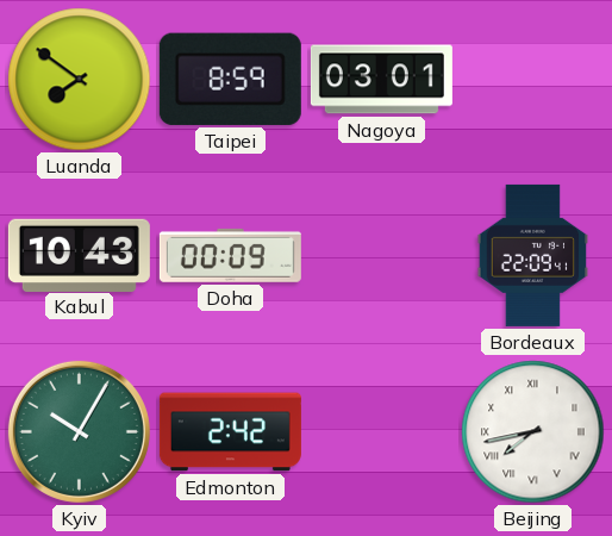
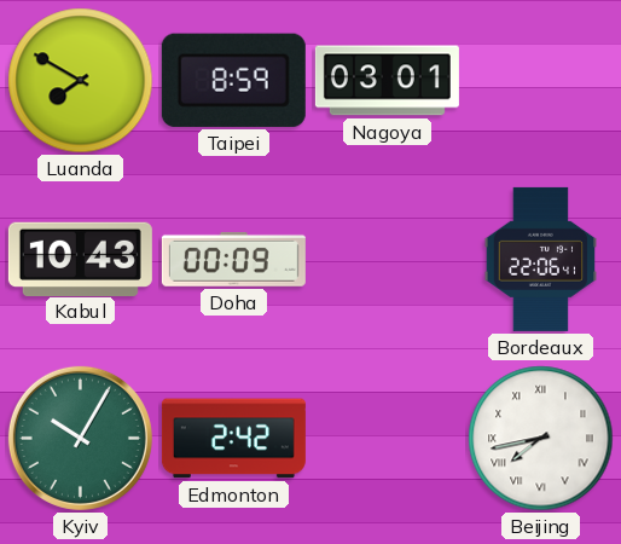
Luanda: 7:51 -> 7:50 (81, 81)
Bordeaux: 22:09 -> 22:06 (541, 259)
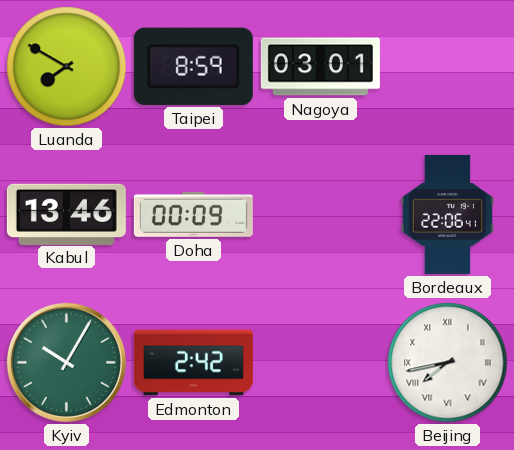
Kabul: 10:43 -> 13:46 (66, 214)
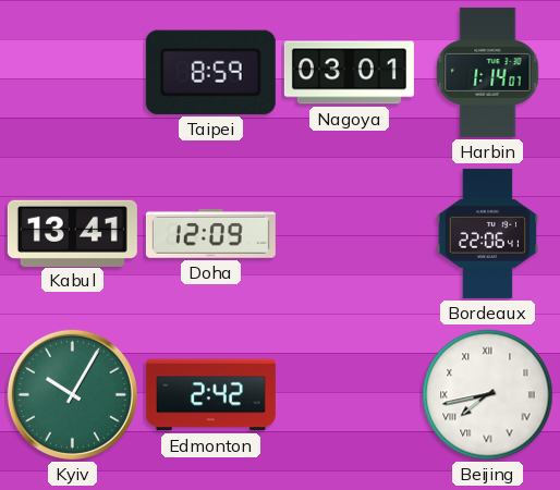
Luanda: 7:50 -> none (67, 67)
Harbin: none -> 1:14 (488, 72)
Kabul: 13:46 -> 13:41 (72, 233)
Doha: 00:09 -> 12:09 (210, 233)
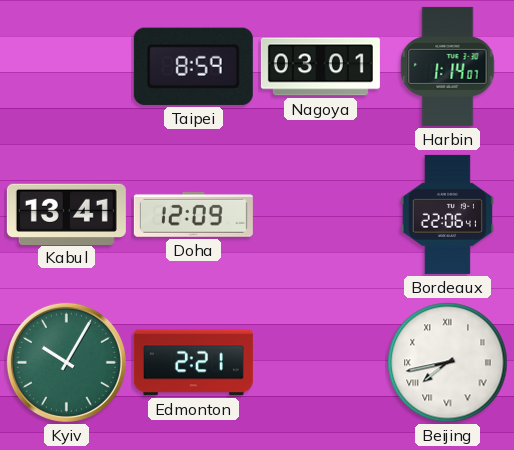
Edmonton: 2:42 -> 2:21 (193, 363)
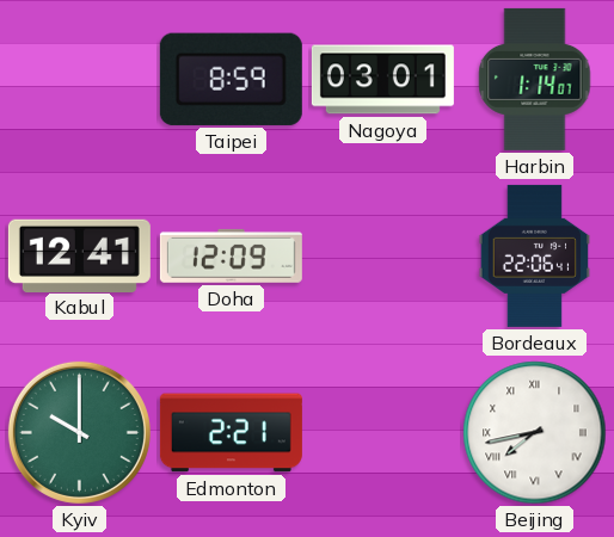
Kabul: 13:41 -> 12:41 (79, 255)
Kyiv: 10:05 -> 10:00 (79, 432)
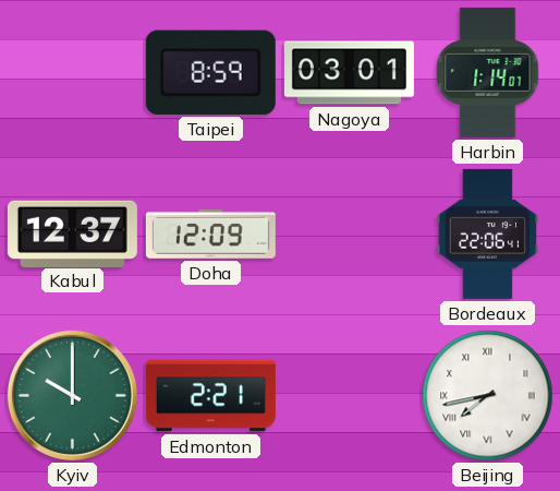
Kabul: 12:41 -> 12:37 (72, 233)
